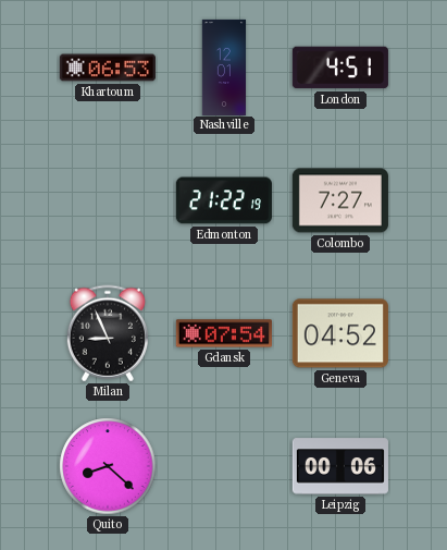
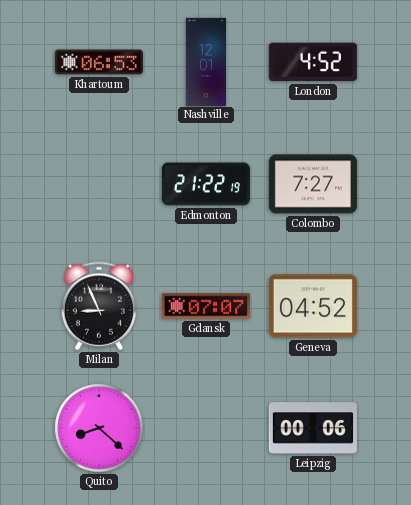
London: 4:51 -> 4:52 (313, 62)
Gdansk: 07:54 -> 07:07 (206, 306)
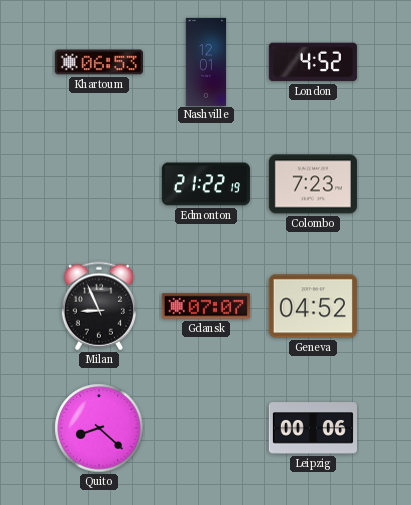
Colombo: 7:27 -> 7:23 (313, 184)
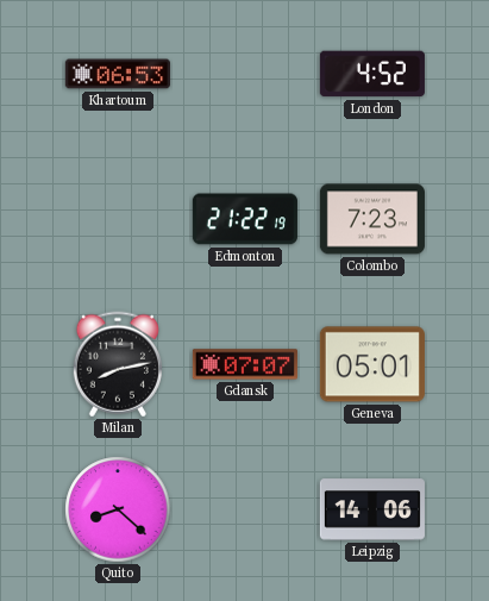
Nashville: 12:01 -> none (206, 61)
Milan: 8:56 -> 8:13 (118, 364)
Geneva: 04:52 -> 05:01 (372, 364)
Leipzig: 00:06 -> 14:06 (372, 509)
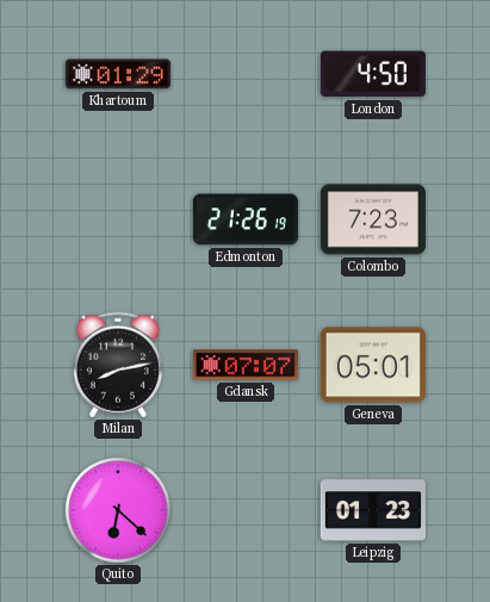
Khartoum: 06:53 -> 01:29 (118, 74)
London: 4:52 -> 4:50 (373, 74)
Edmonton: 21:22 -> 21:26 (246, 219)
Quito: 8:22 -> 6:22 (118, 510)
Leipzig: 14:06 -> 01:23 (373, 510)
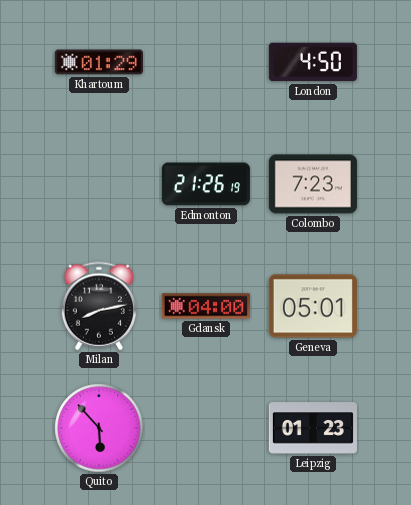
Gdansk: 07:07 -> 04:00 (206, 306)
Quito: 6:22 -> 5:53 (99, 428)
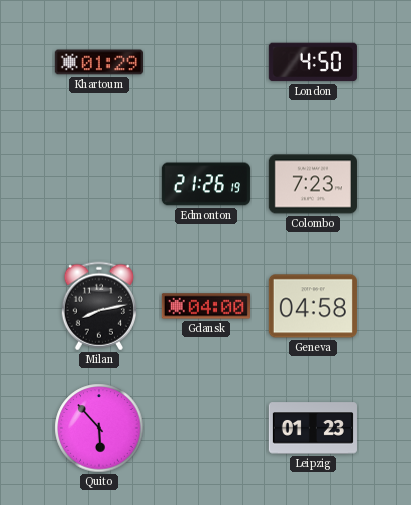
Geneva: 05:01 -> 04:58 (313, 306)
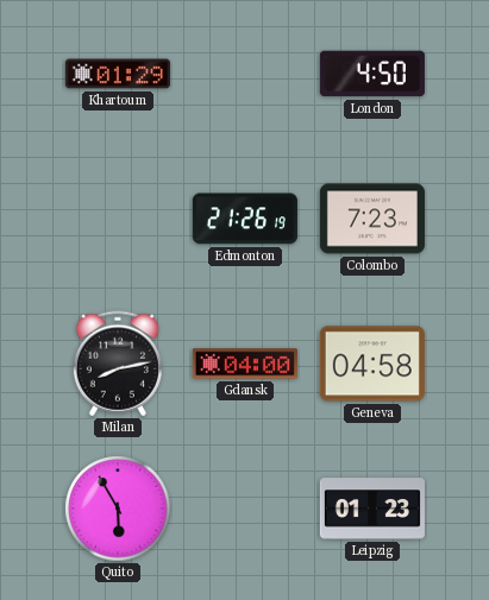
Quito: 5:53 -> 5:55 (118, 509)
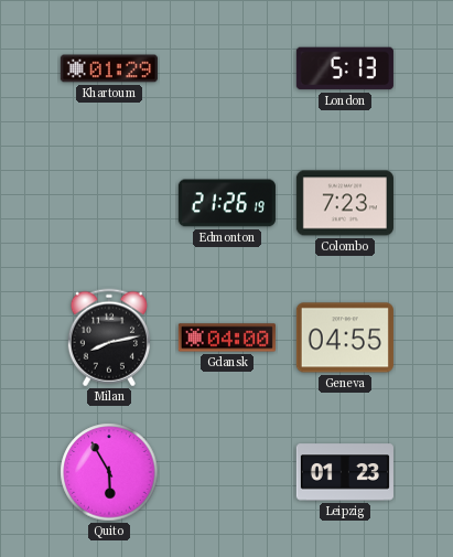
London: 4:50 -> 5:13 (345, 68)
Geneva: 04:58 -> 04:55 (345, 338)
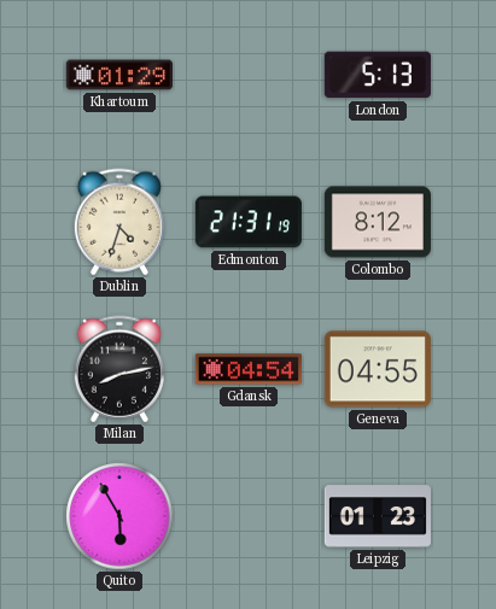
Dublin: none -> 4:33 (119, 222)
Edmonton: 21:26 -> 21:31 (249, 222)
Colombo: 7:23 -> 8:12 (378, 222)
Gdansk: 04:00 -> 04:54 (249, 369)
